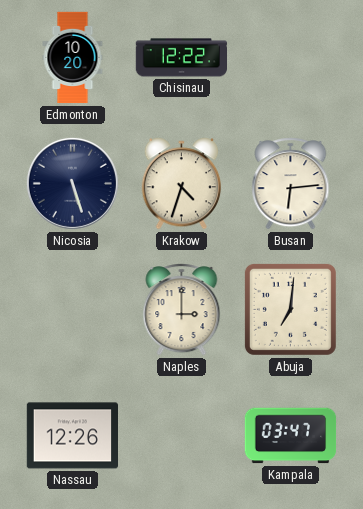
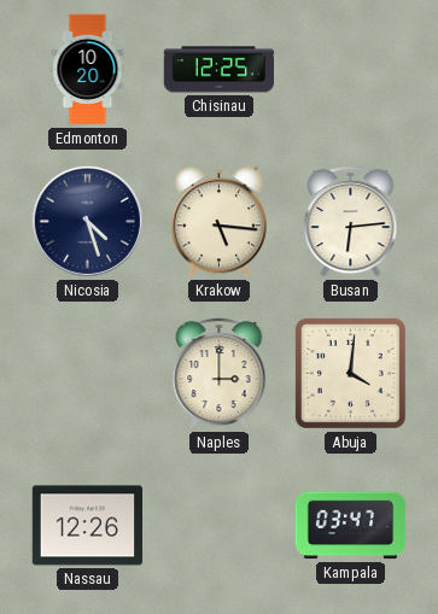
Chisinau: 12:22 -> 12:25 (220, 70)
Nicosia: 5:27 -> 4:27 (87, 221)
Krakow: 4:33 -> 5:16 (220, 222)
Abuja: 7:01 -> 4:01 (350, 373)
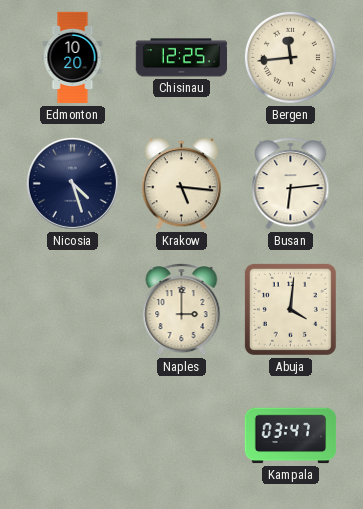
Bergen: none -> 11:44 (290, 57)
Nassau: 12:26 -> none (87, 526)
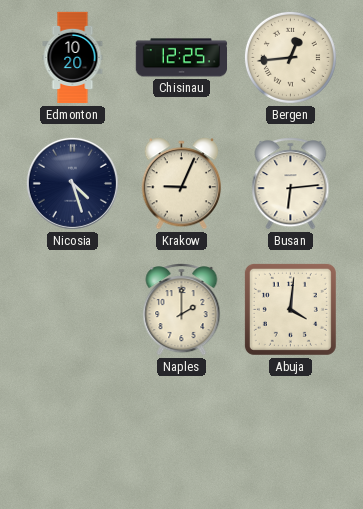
Bergen: 11:44 -> 12:44 (290, 57)
Krakow: 5:16 -> 9:04 (182, 184)
Naples: 3:00 -> 2:00 (182, 310)
Kampala: 03:47 -> none (291, 436)
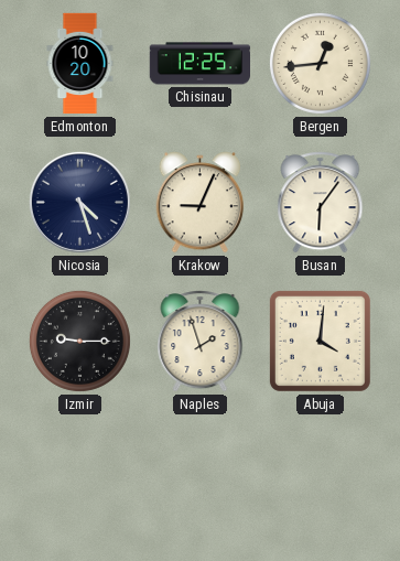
Busan: 6:14 -> 6:06 (321, 203)
Izmir: none -> 9:15 (79, 341)
Naples: 2:00 -> 1:57 (201, 342)
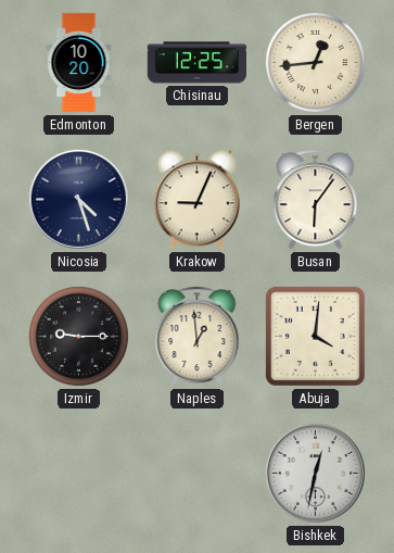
Naples: 1:57 -> 12:59 (198, 337)
Bishkek: none -> 12:32 (315, 473)
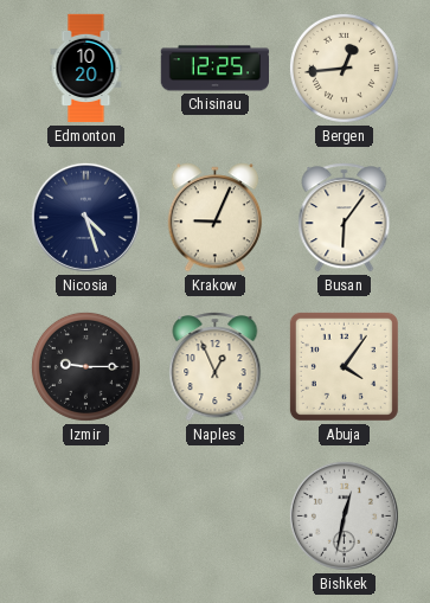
Naples: 12:59 -> 12:56 (216, 367)
Abuja: 4:01 -> 4:06 (344, 366)
